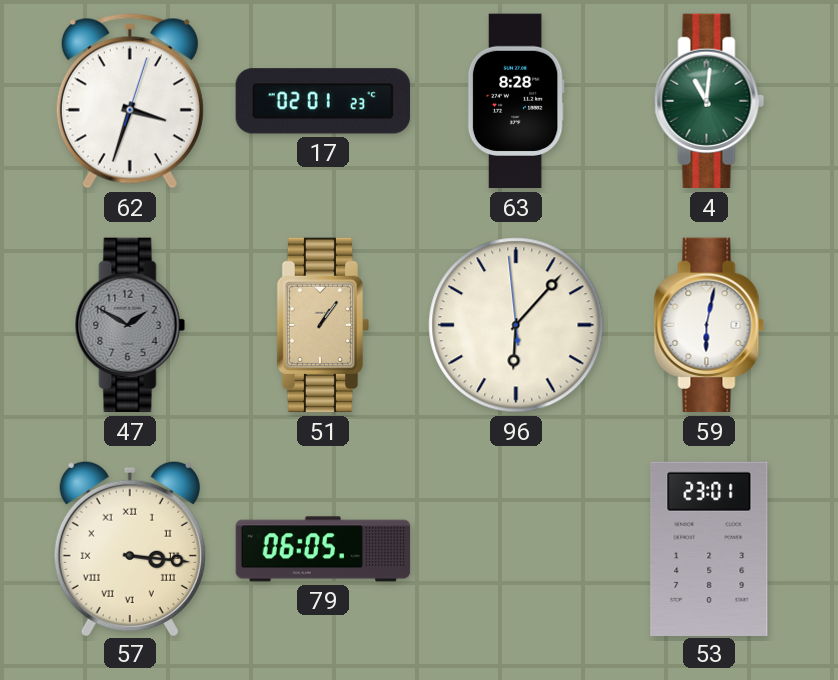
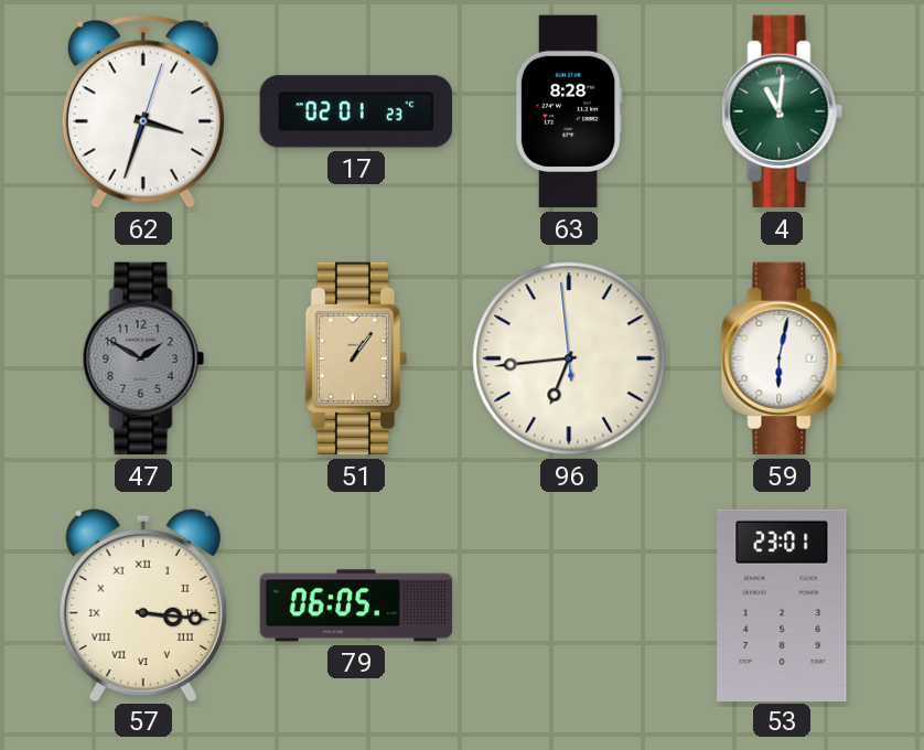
96: 6:06 -> 6:43 (569, 358)
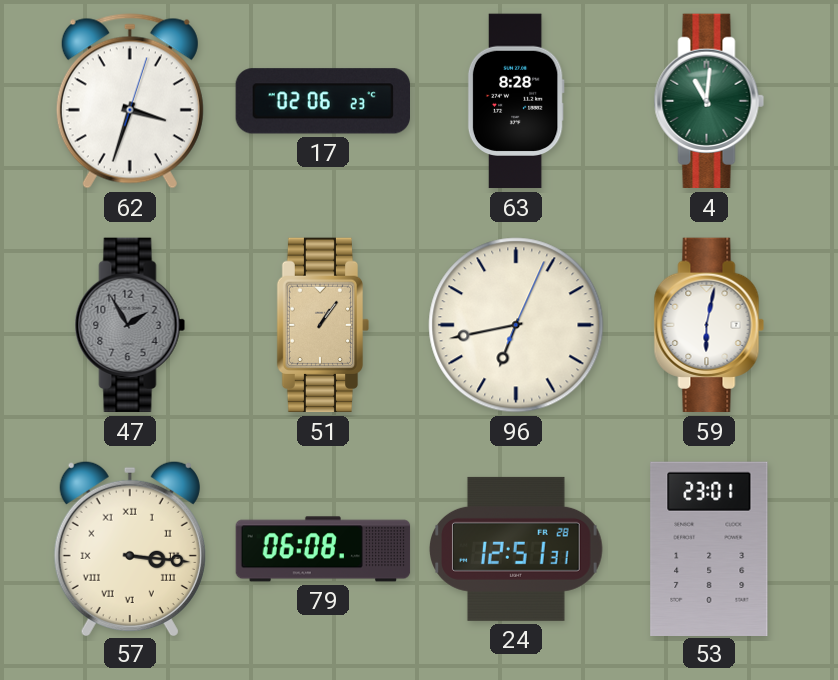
17: 02:01 -> 02:06 (322, 101)
47: 1:50 -> 1:55 (130, 325)
96: 6:43:59 -> 6:43:04 (516, 325)
79: 06:05 -> 06:08 (323, 549)
24: none -> 12:51 (517, 549)
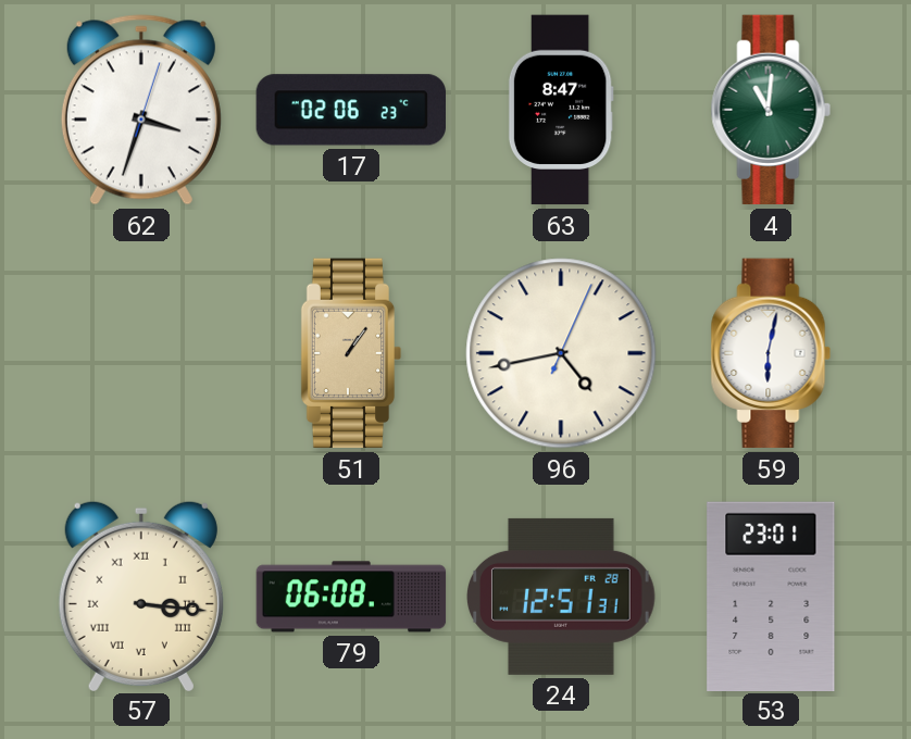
63: 8:28 -> 8:47 (561, 110)
47: 1:55 -> none (130, 325)
96: 6:43 -> 4:43 (561, 353)
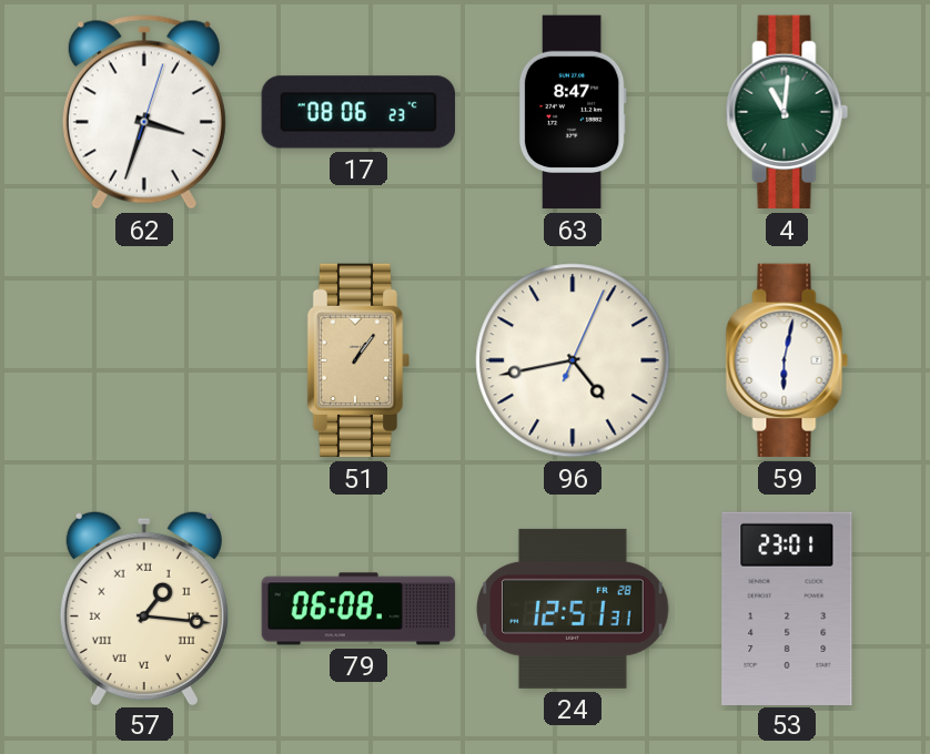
17: 02:06 -> 08:06 (357, 112)
57: 3:16 -> 1:16 (144, 608)
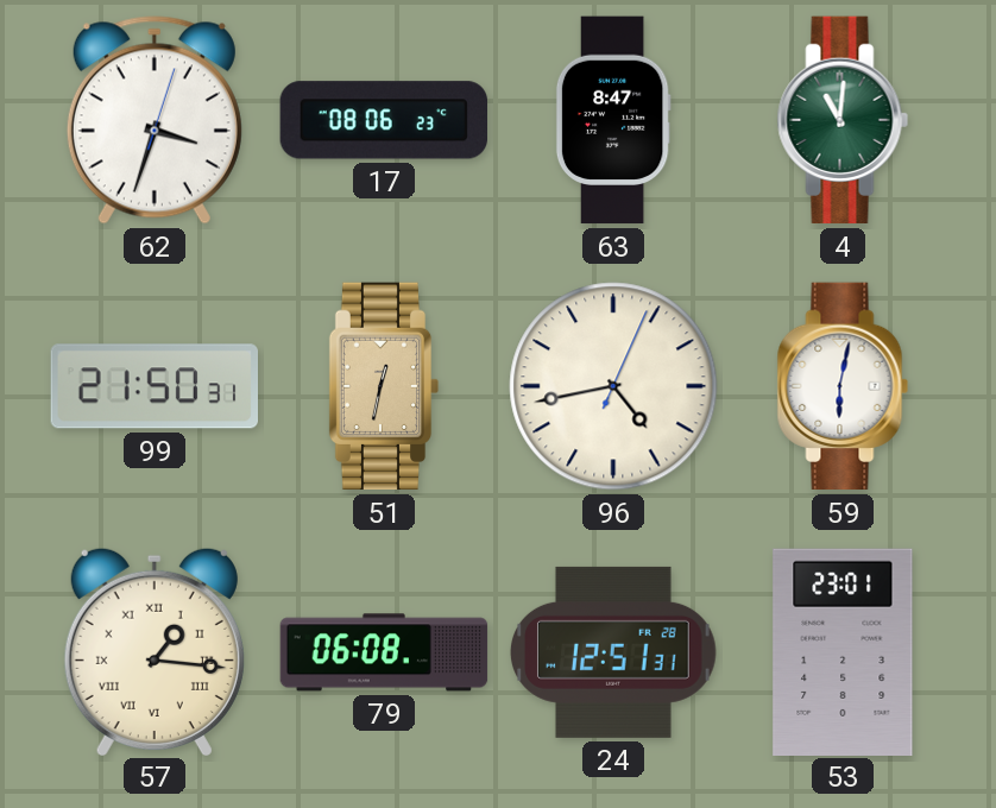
99: none -> 21:50 (153, 386)
51: 1:06 -> 12:32 (384, 386)
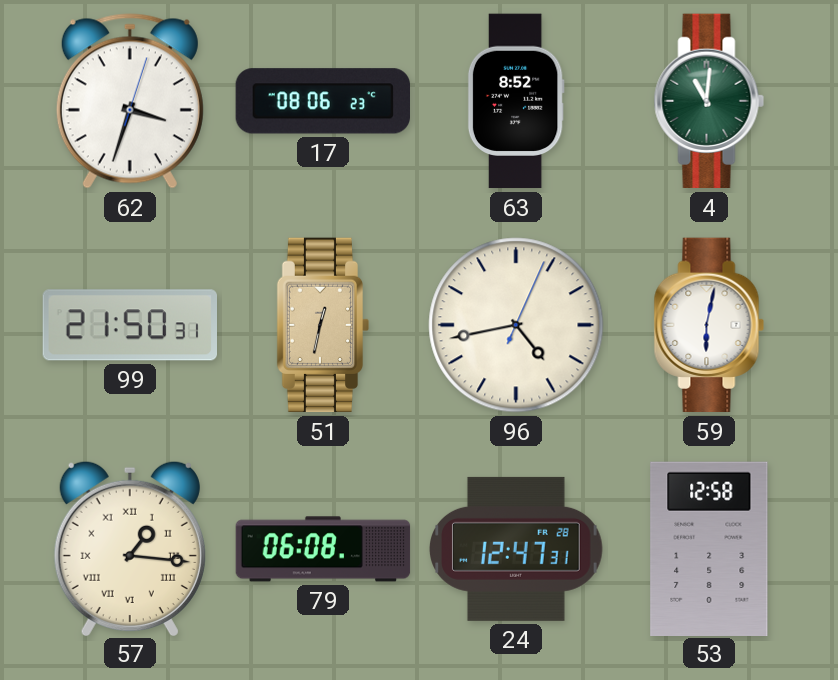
63: 8:47 -> 8:52 (516, 101)
24: 12:51 -> 12:47 (517, 549)
53: 23:01 -> 12:58 (709, 548)
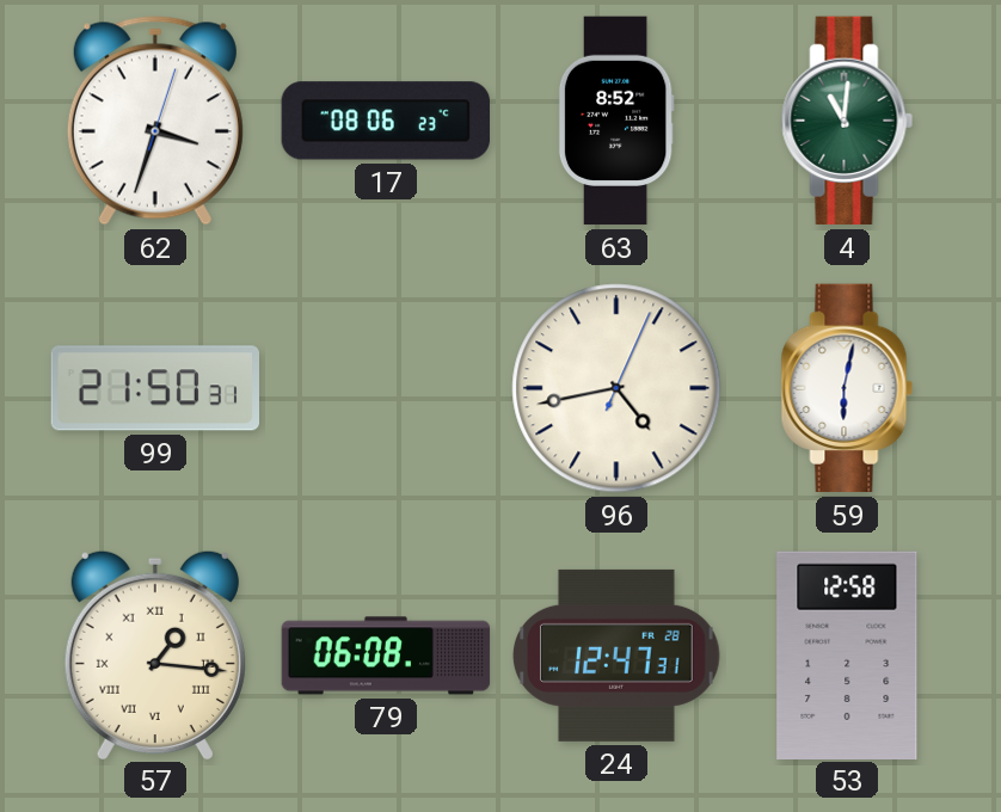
51: 12:32 -> none (323, 325)
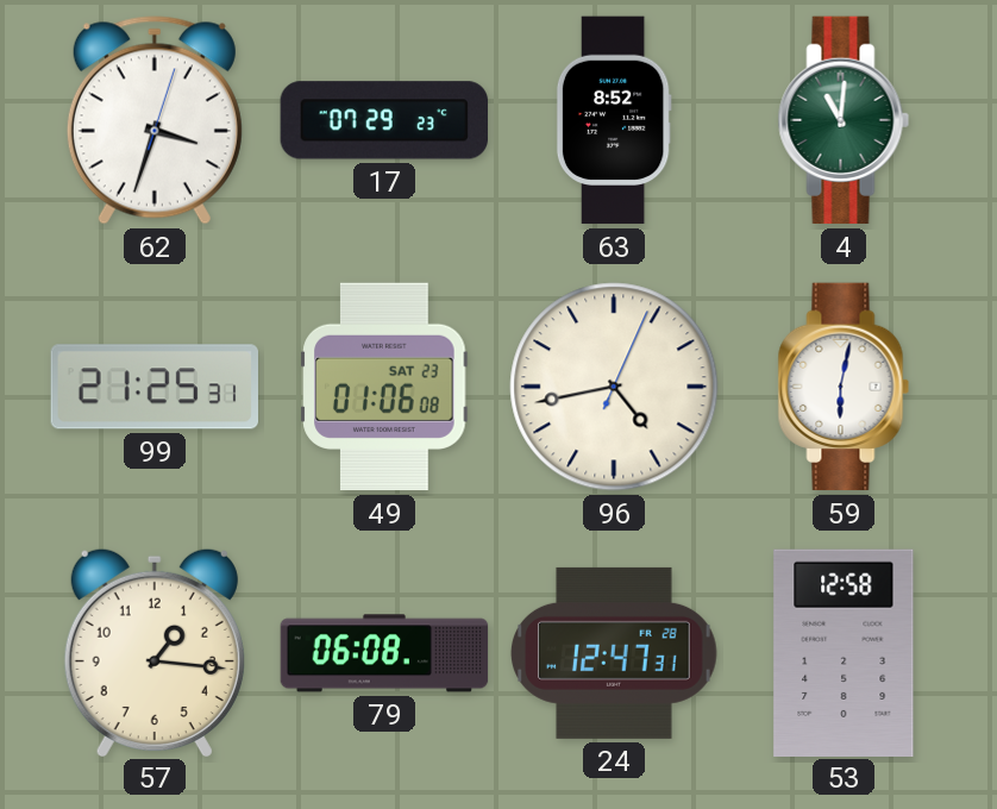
17: 08:06 -> 07:29 (383, 120)
99: 21:50 -> 21:25 (153, 387)
49: none -> 01:06 (384, 387)
57 numerals: Roman -> Arabic (155, 652)
